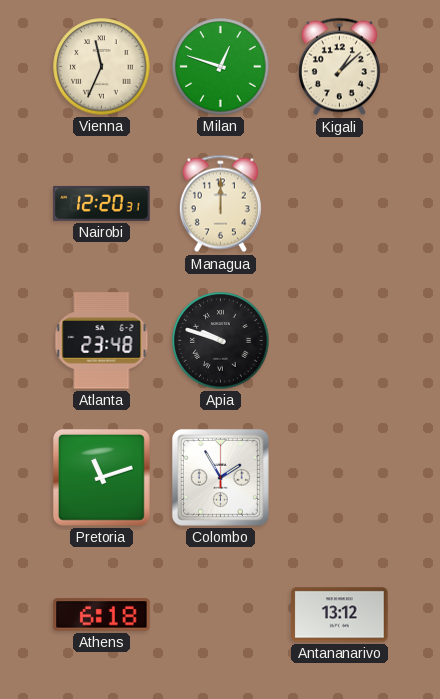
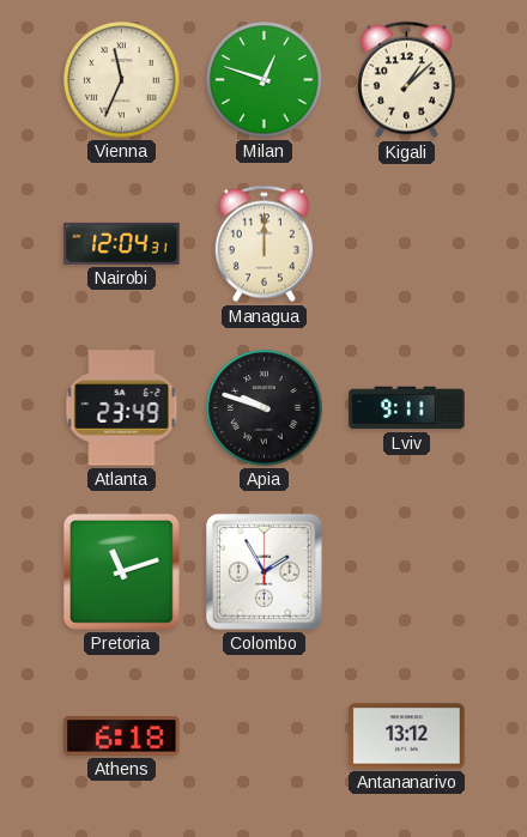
Nairobi: 12:20 -> 12:04 (122, 243)
Atlanta: 23:48 -> 23:49 (122, 408)
Lviv: none -> 9:11 (407, 408)
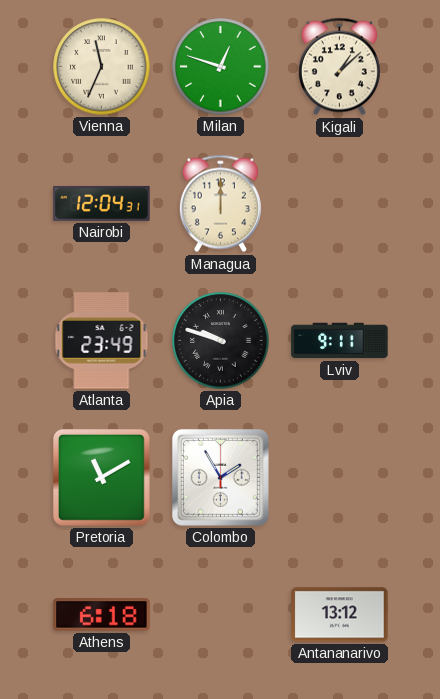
Pretoria: 11:12 -> 11:10 (101, 477)
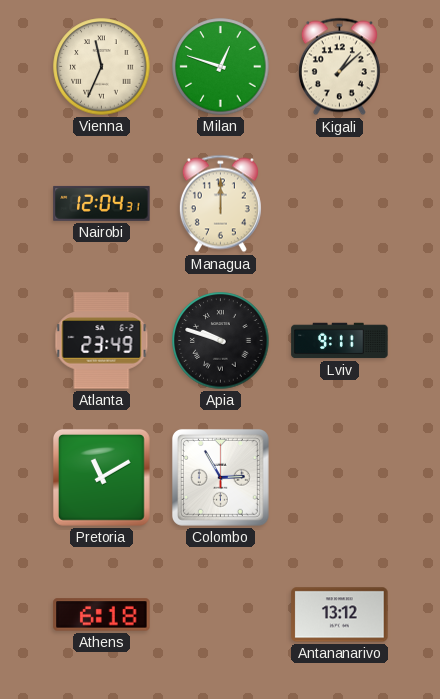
Colombo: 1:55 -> 2:55 (220, 477)
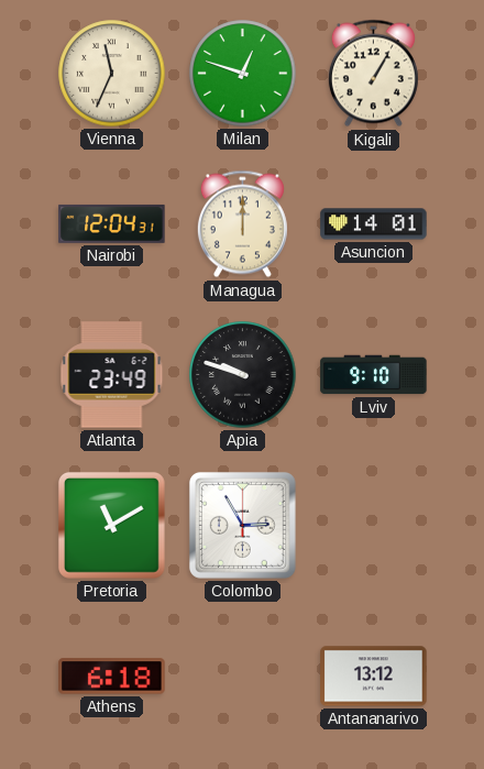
Kigali: 1:08 -> 1:05 (373, 74)
Asuncion: none -> 14:01 (374, 224)
Lviv: 9:11 -> 9:10 (374, 375)
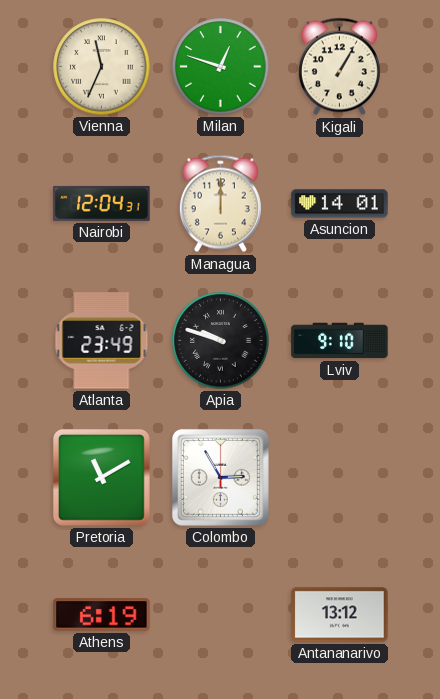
Athens: 6:18 -> 6:19 (102, 615)
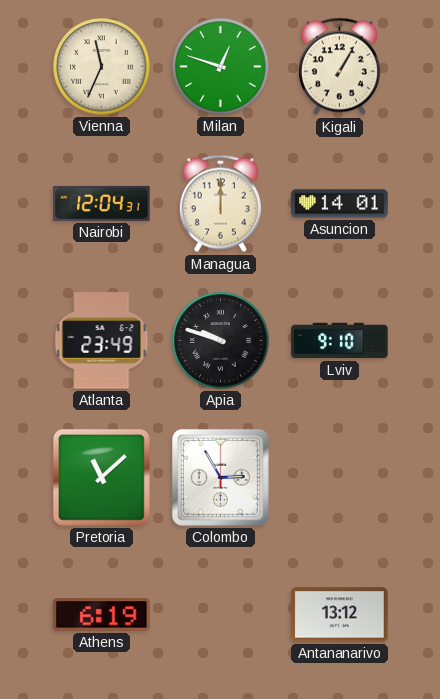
Pretoria: 11:10 -> 11:08 (101, 477)
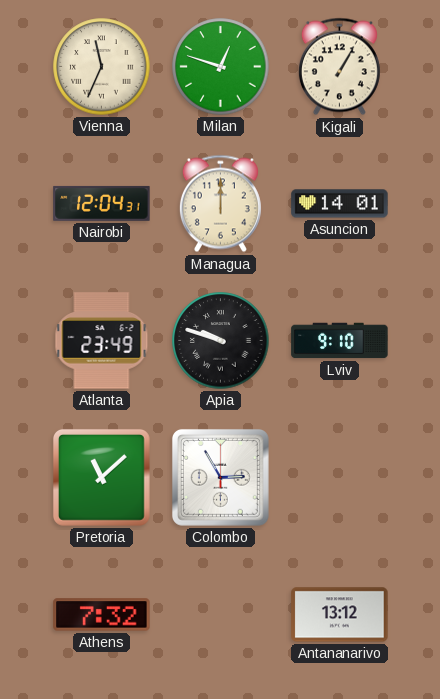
Athens: 6:19 -> 7:32 (102, 615)
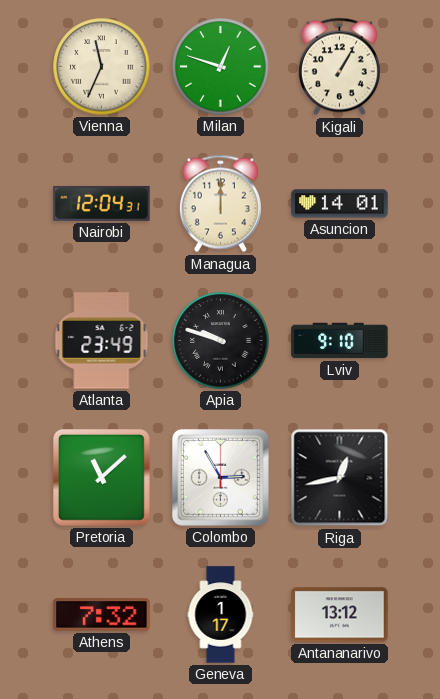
Riga: none -> 12:43 (340, 478)
Geneva: none -> 1:17 (221, 615)
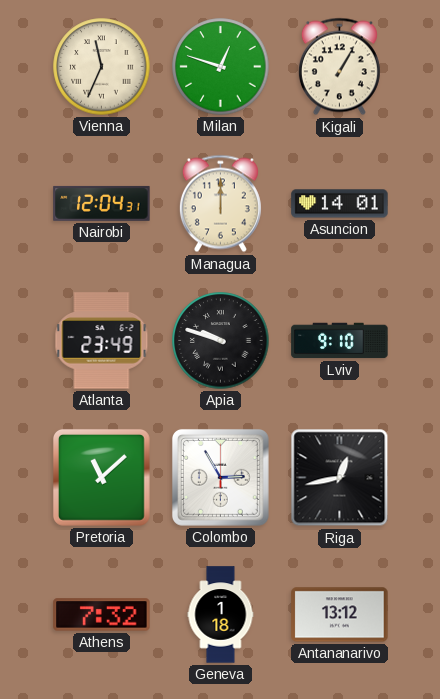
Geneva: 1:17 -> 1:18 (221, 615)
